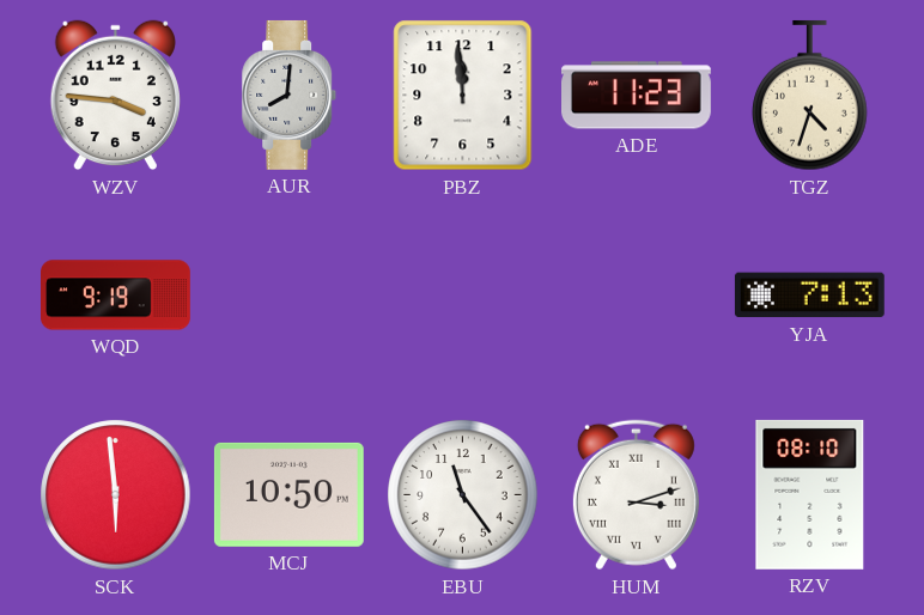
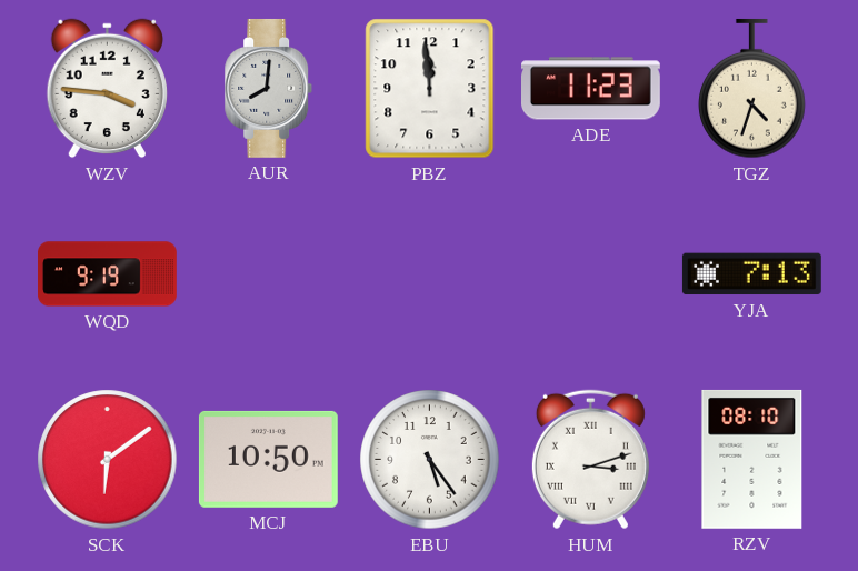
SCK: 5:59 -> 6:09 (108, 460)
EBU: 11:24 -> 5:24 (430, 460)
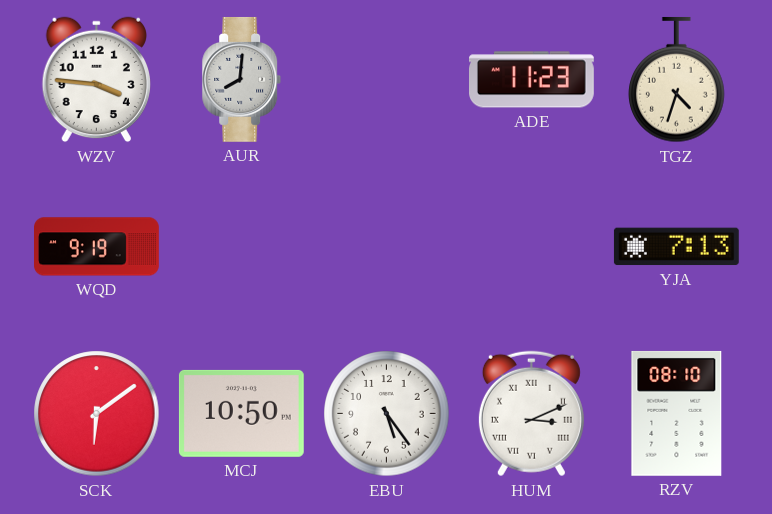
PBZ: 11:59 -> none (430, 89)
HUM: 3:12 -> 3:11 (531, 414)
